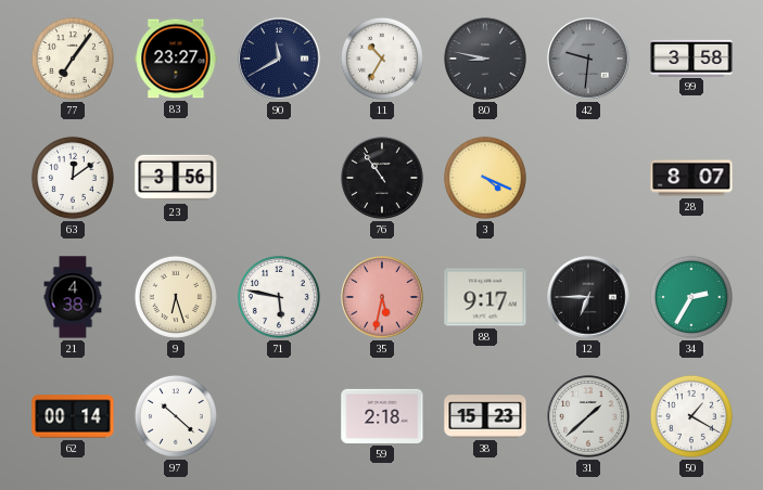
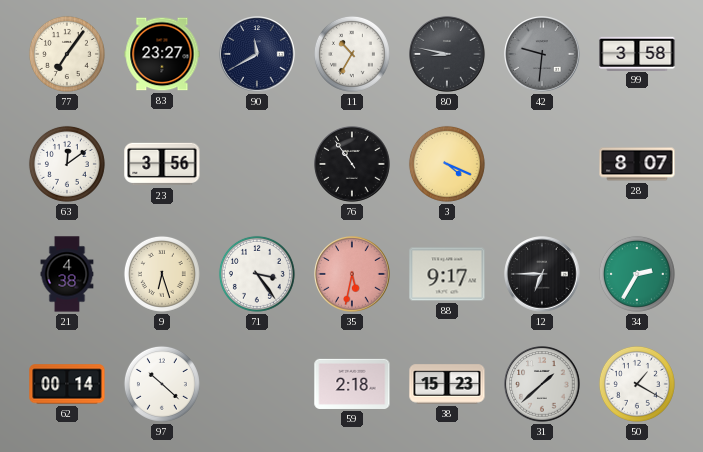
71: 5:47 -> 3:24 (257, 274)
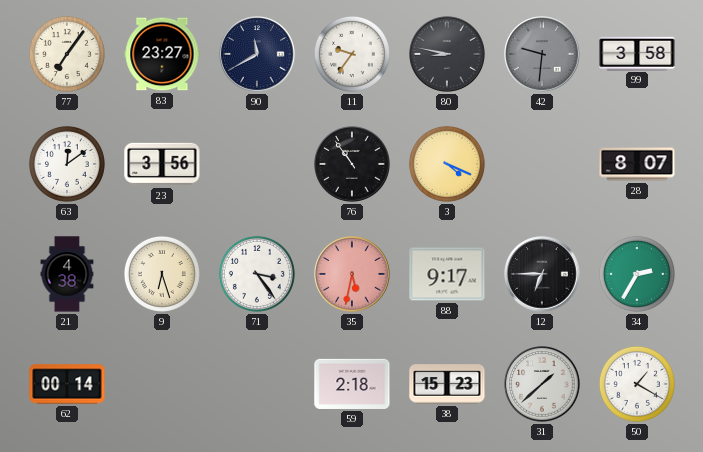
11: 10:35 -> 9:36 (352, 54)
97: 10:22 -> none (162, 384)
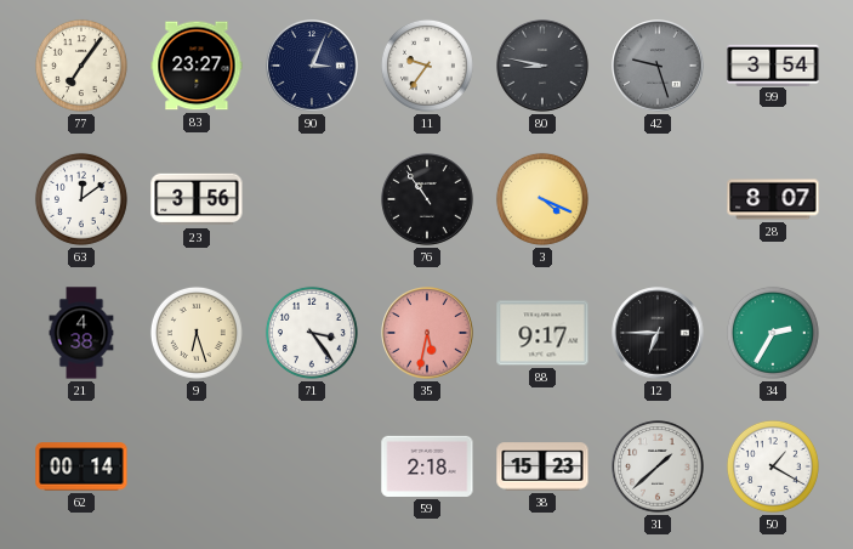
90: 11:40 -> 3:04 (312, 66)
42: 9:31 -> 9:27 (658, 66)
99: 3:58 -> 3:54 (773, 64)
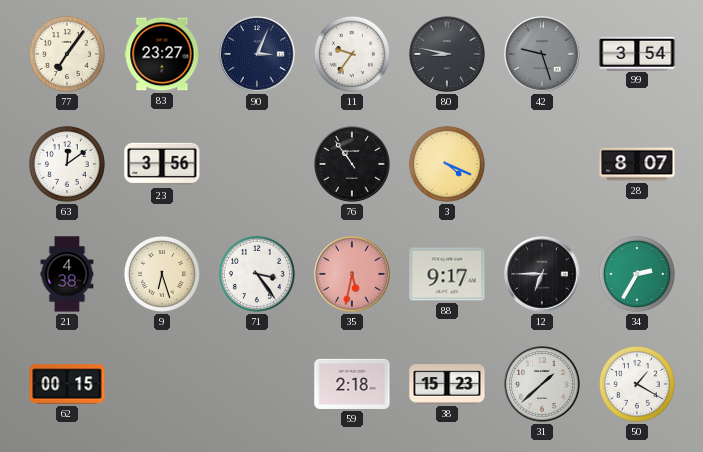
62: 00:14 -> 00:15 (67, 384)
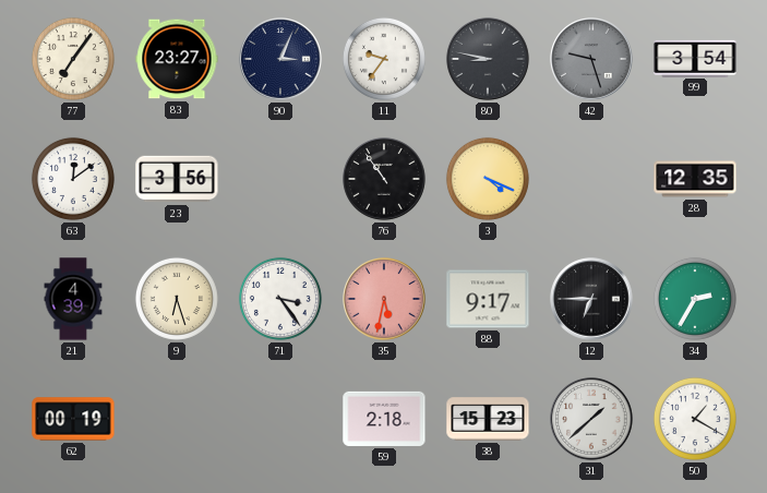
28: 8:07 -> 12:35 (695, 179)
21: 4:38 -> 4:39 (73, 299)
62: 00:15 -> 00:19 (73, 419)
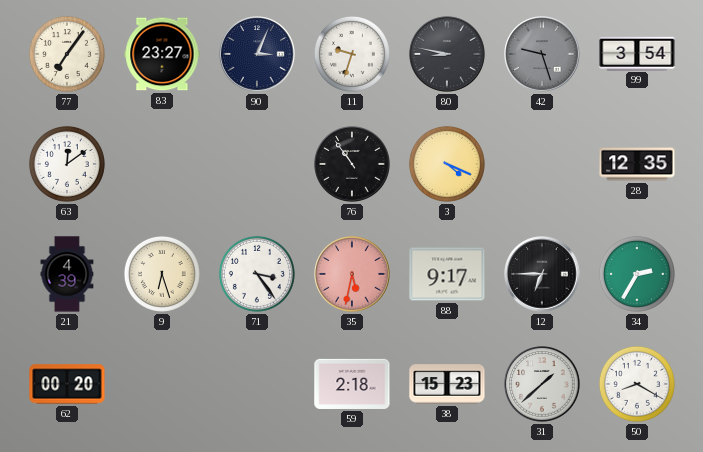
11: 9:36 -> 9:33 (352, 54)
23: 3:56 -> none (177, 179)
62: 00:19 -> 00:20 (67, 384)
50: 1:20 -> 8:20 (637, 384)
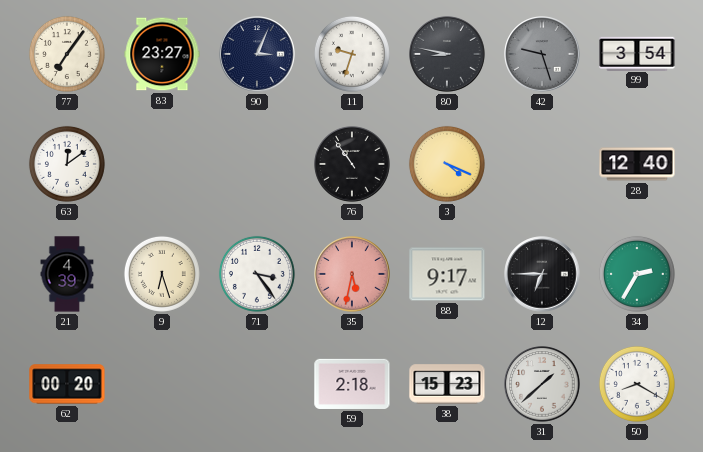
28: 12:35 -> 12:40 (637, 164)
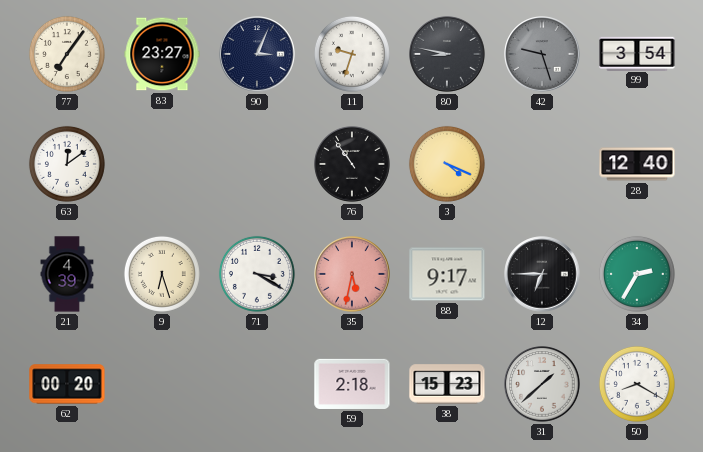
71: 3:24 -> 3:20 (257, 274)
